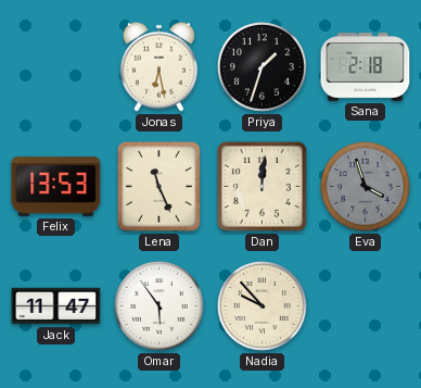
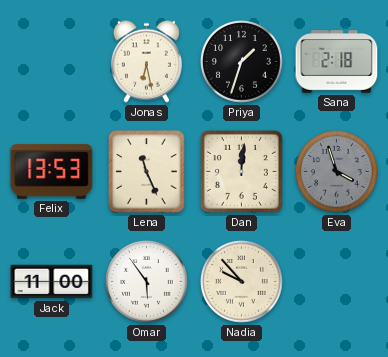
Jack: 11:47 -> 11:00 (52, 282)
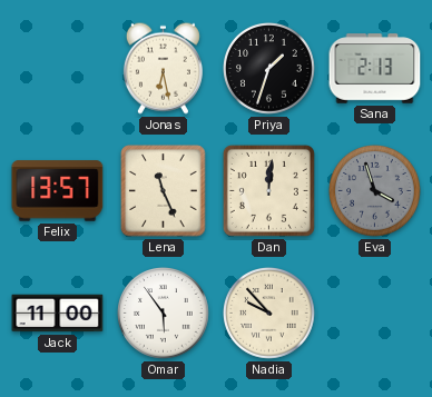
Sana: 2:18 -> 2:13 (375, 69)
Felix: 13:53 -> 13:57 (58, 191)
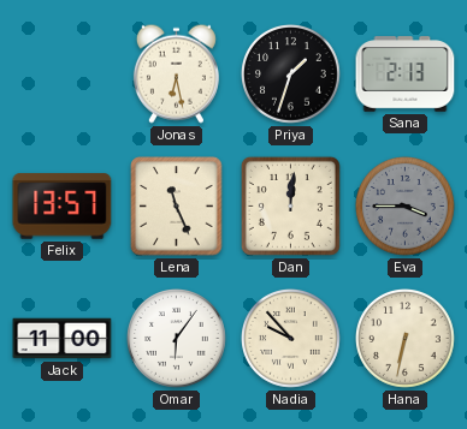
Eva: 3:57 -> 3:45 (406, 207)
Omar: 5:54 -> 6:06 (177, 339)
Hana: none -> 6:32 (406, 339)
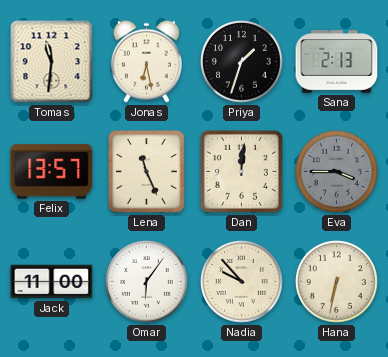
Tomas: none -> 11:31 (52, 62)
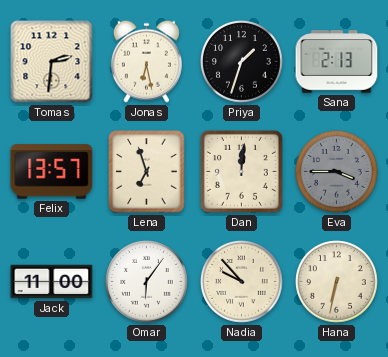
Tomas: 11:31 -> 2:31 (52, 62)
Lena: 11:26 -> 6:57 (147, 172)
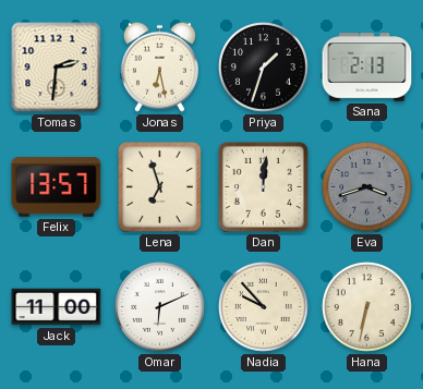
Eva: 3:45 -> 3:42 (367, 187)
Omar: 6:06 -> 6:11 (160, 307)
